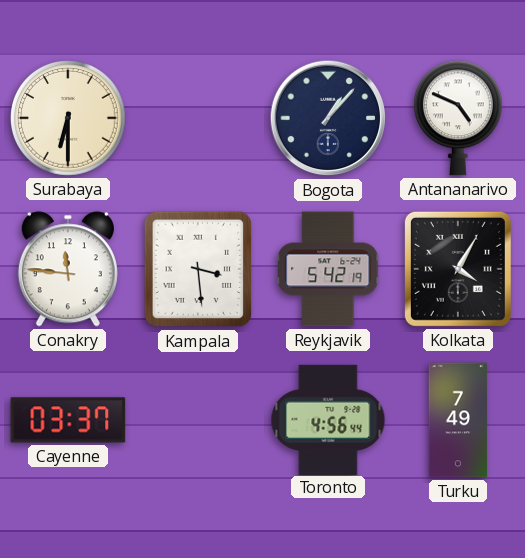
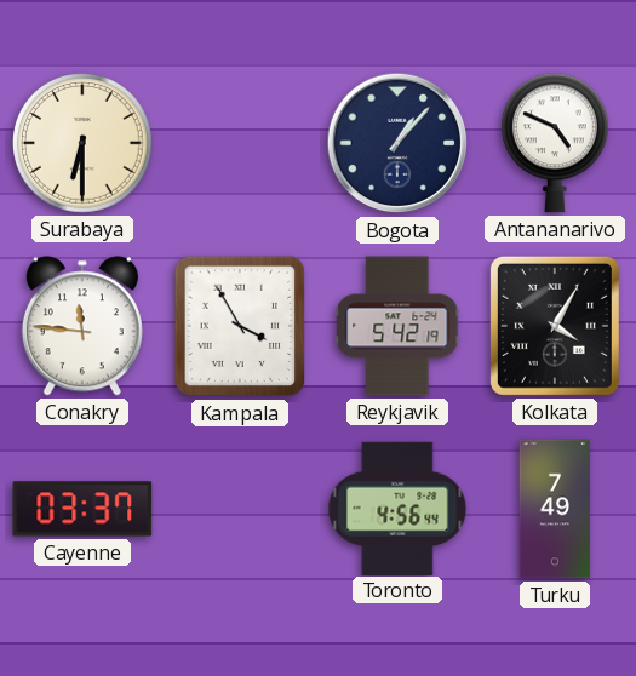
Kampala: 3:29 -> 3:55 (240, 326)
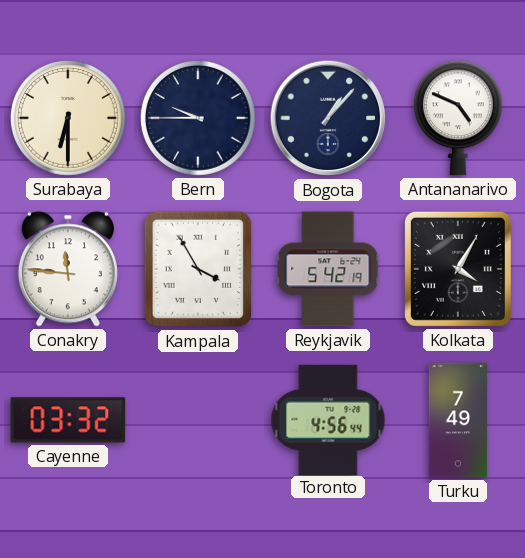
Bern: none -> 9:45 (199, 119)
Cayenne: 03:37 -> 03:32 (68, 420)
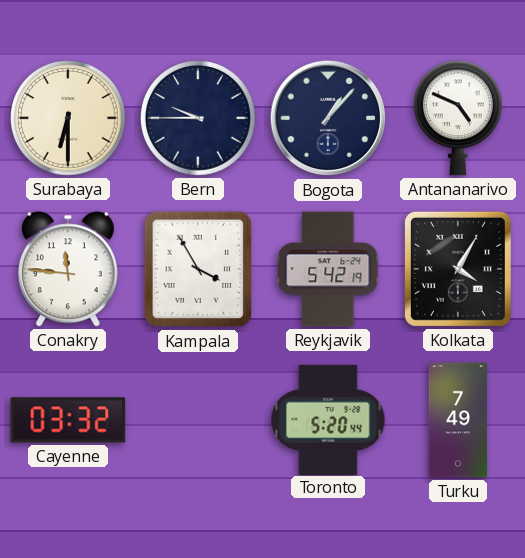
Toronto: 4:56 -> 5:20 (328, 419)
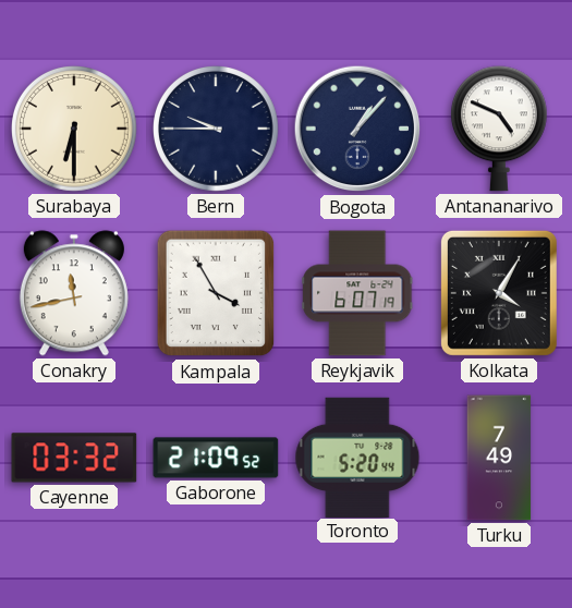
Conakry: 11:46 -> 11:43 (74, 293)
Reykjavik: 5:42 -> 6:07 (357, 293)
Gaborone: none -> 21:09 (216, 458)
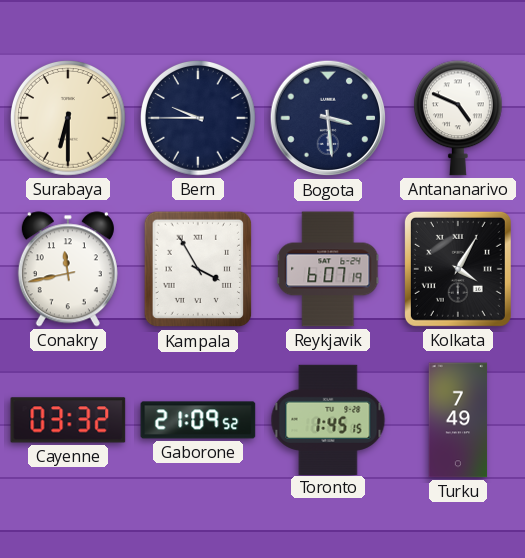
Bogota: 1:07 -> 3:29 (328, 118)
Toronto: 5:20 -> 1:45 (328, 419)
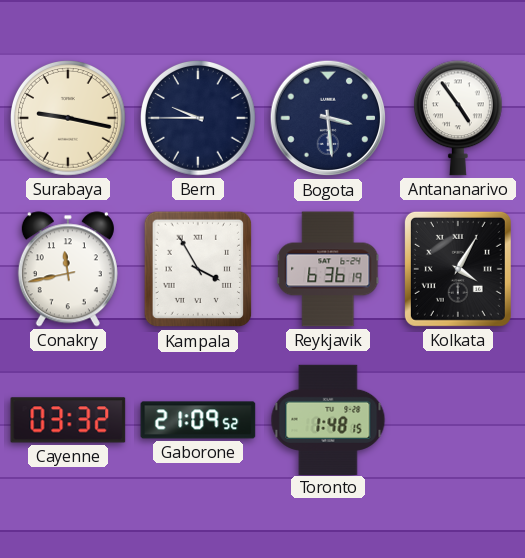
Surabaya: 6:30 -> 9:17 (69, 119)
Antananarivo: 4:49 -> 4:54 (458, 118)
Reykjavik: 6:07 -> 6:36 (328, 269)
Toronto: 1:45 -> 1:48 (328, 419)
Turku: 7:49 -> none (458, 420)
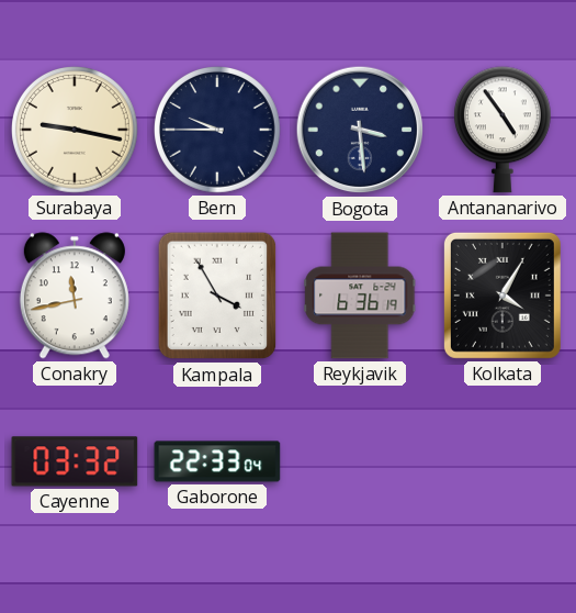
Gaborone: 21:09 -> 22:33 (217, 461)
Toronto: 1:48 -> none (328, 419)
